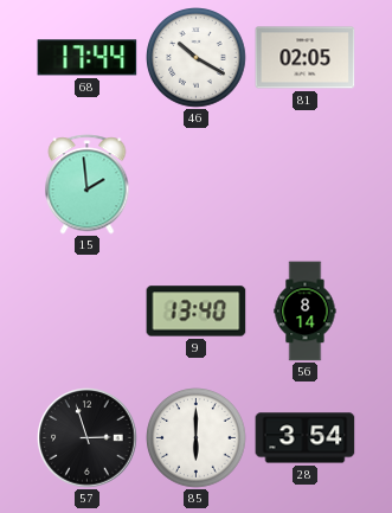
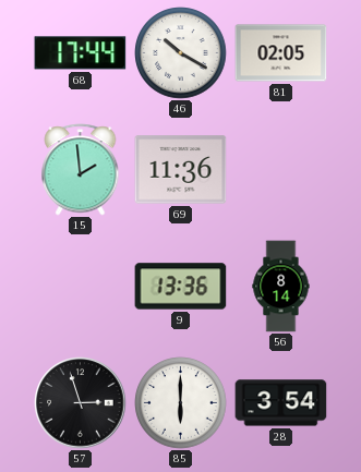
69: none -> 11:36 (181, 170)
9: 13:40 -> 13:36 (181, 287)
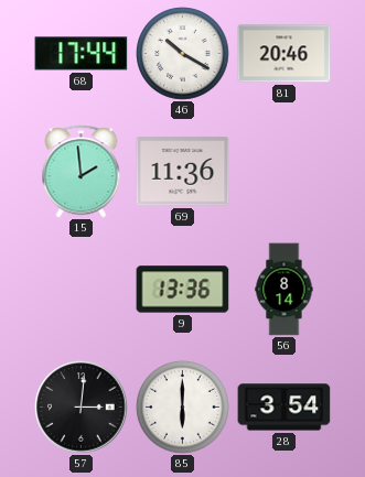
81: 02:05 -> 20:46 (285, 54)
57: 2:57 -> 3:01 (82, 408)
